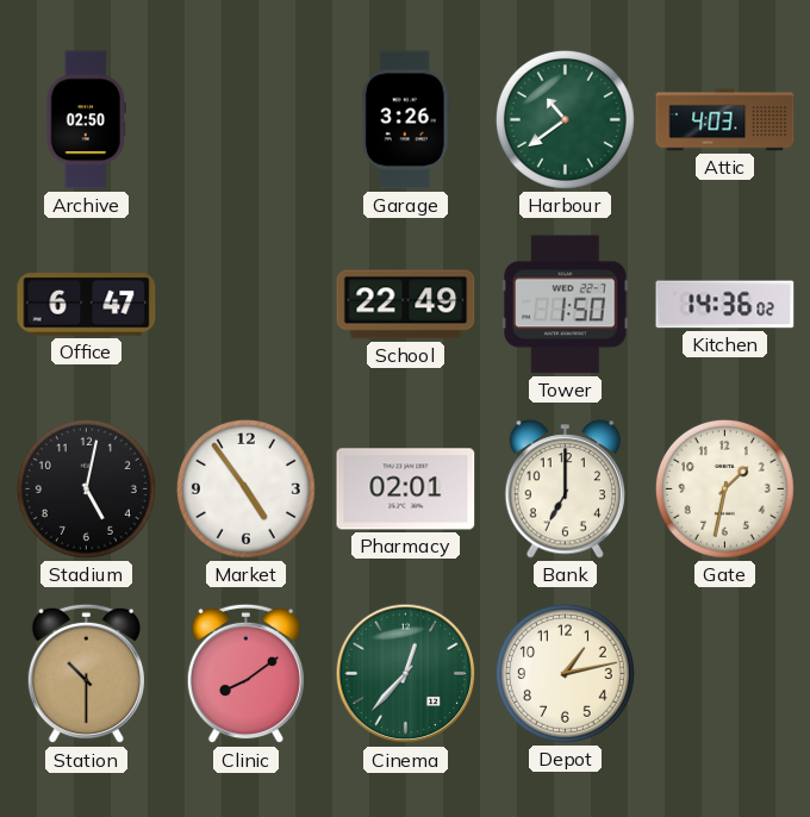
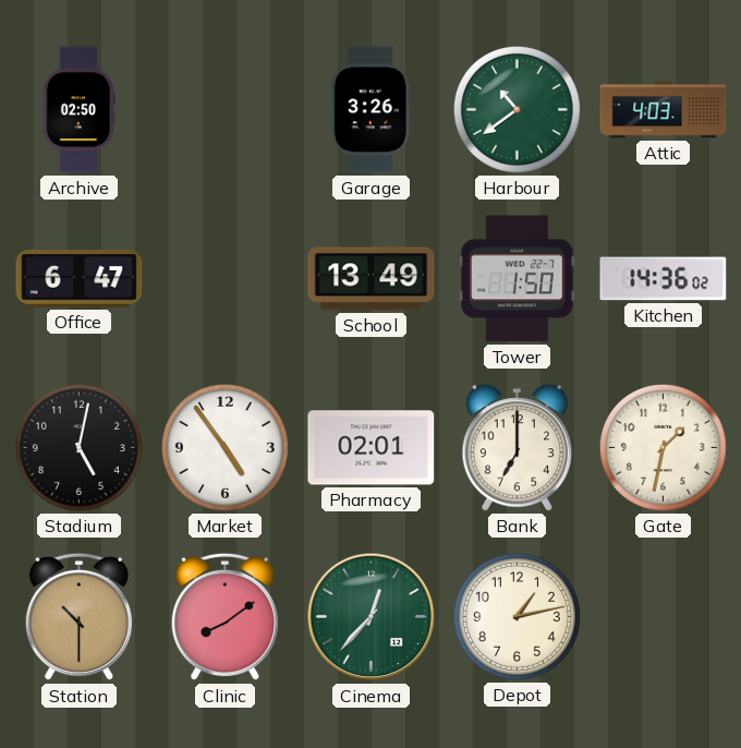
School: 22:49 -> 13:49 (372, 279)
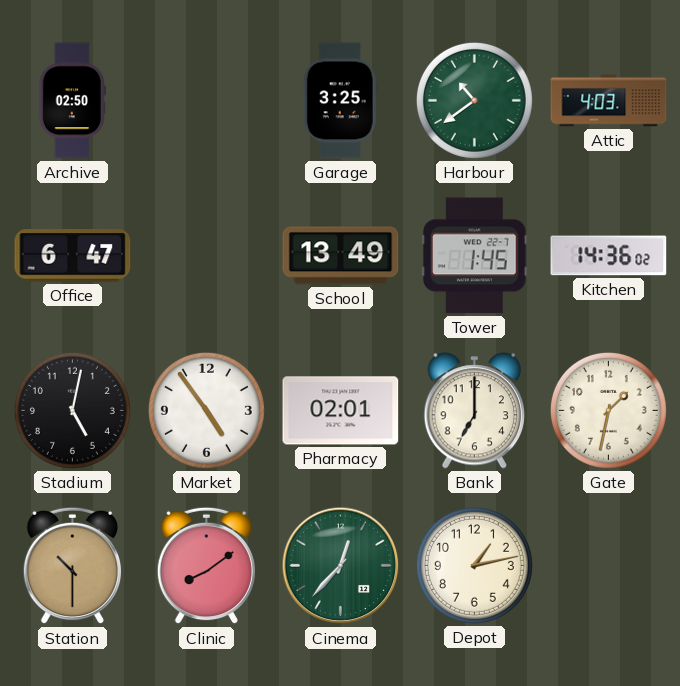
Garage: 3:26 -> 3:25 (340, 101)
Tower: 1:50 -> 1:45 (475, 256)
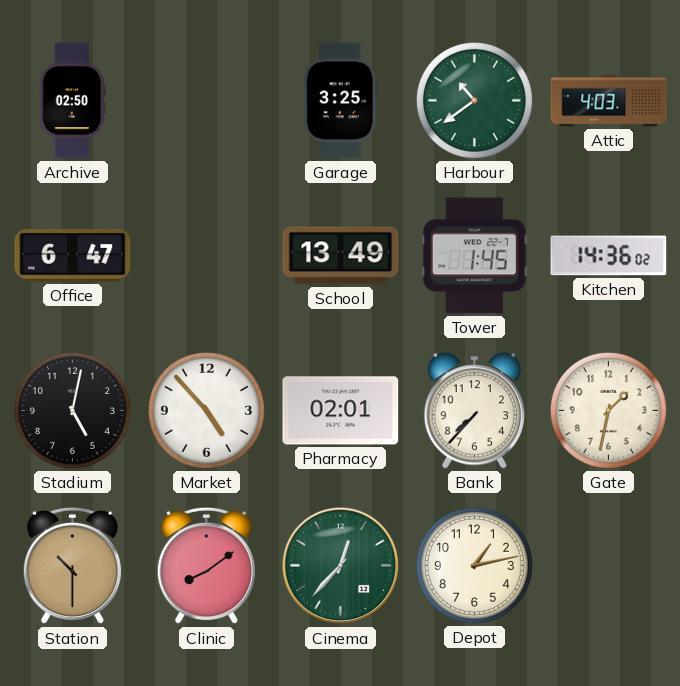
Market: 4:54 -> 4:53 (206, 410)
Bank: 7:00 -> 7:37 (475, 411)
